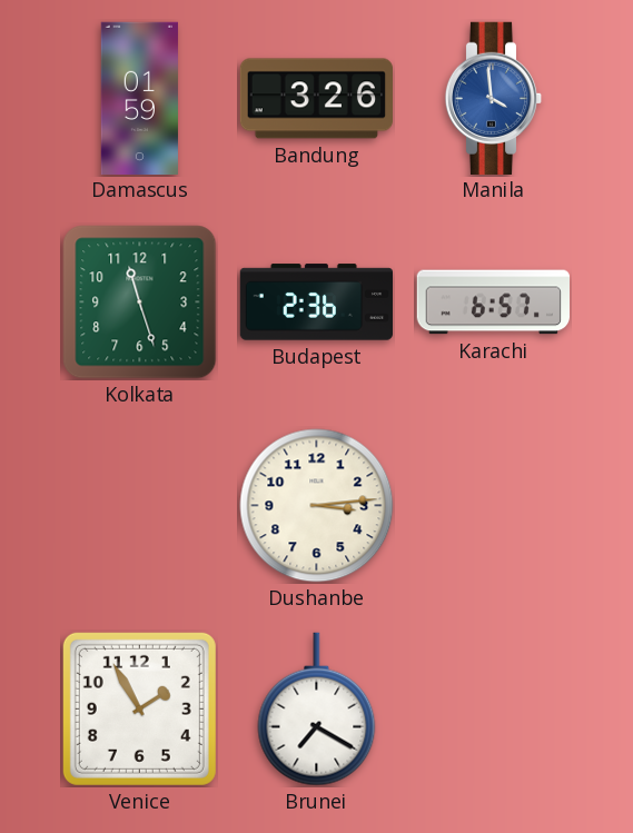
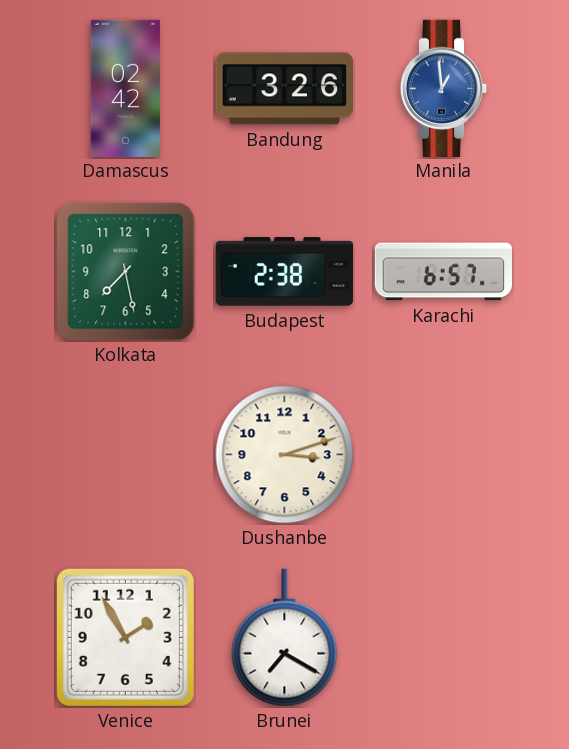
Damascus: 01:59 -> 02:42 (125, 88)
Manila: 3:59 -> 12:59 (444, 88)
Kolkata: 11:27 -> 7:28 (126, 272)
Budapest: 2:36 -> 2:38 (284, 272)
Dushanbe: 3:14 -> 3:12 (285, 455)
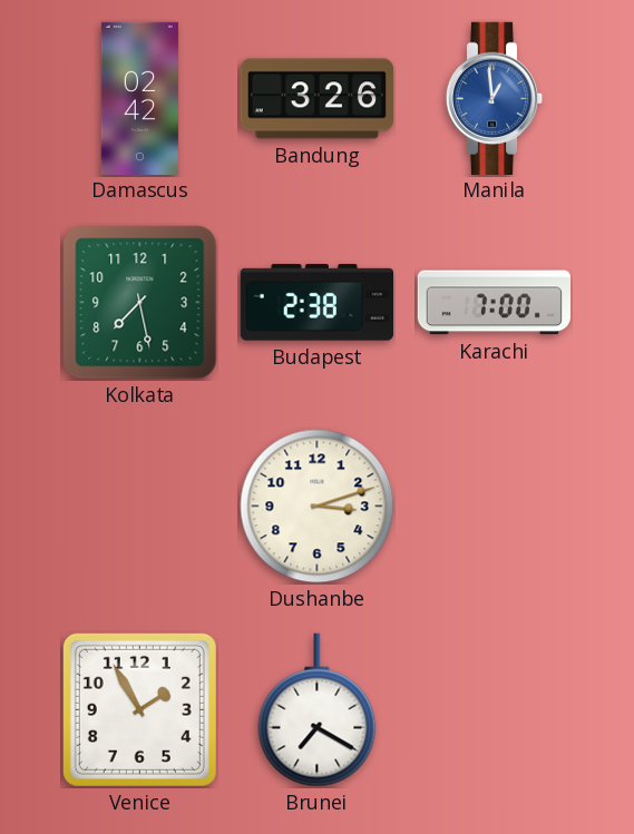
Karachi: 6:57 -> 7:00 (494, 303)
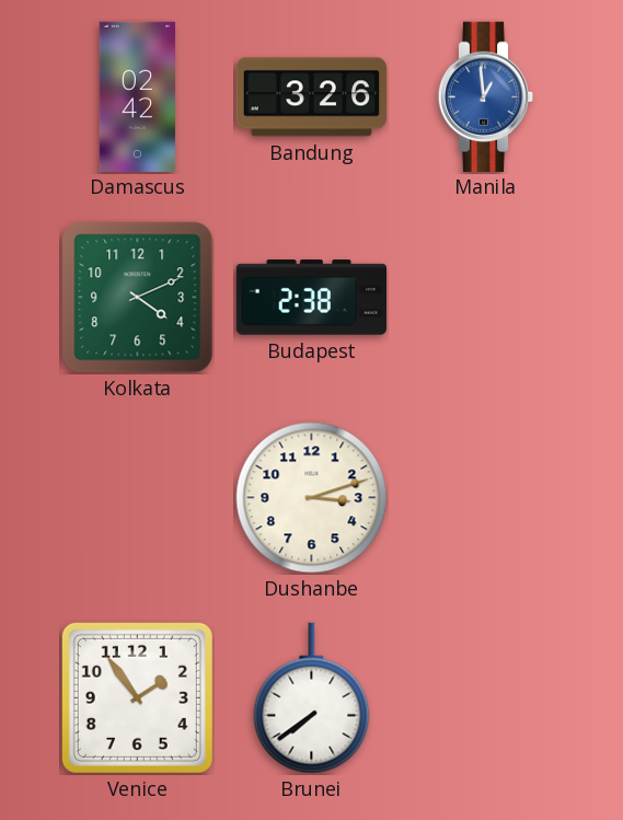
Kolkata: 7:28 -> 4:11 (138, 298)
Karachi: 7:00 -> none (494, 303)
Venice: 1:55 -> 1:54 (137, 697)
Brunei: 7:20 -> 7:39 (312, 698)
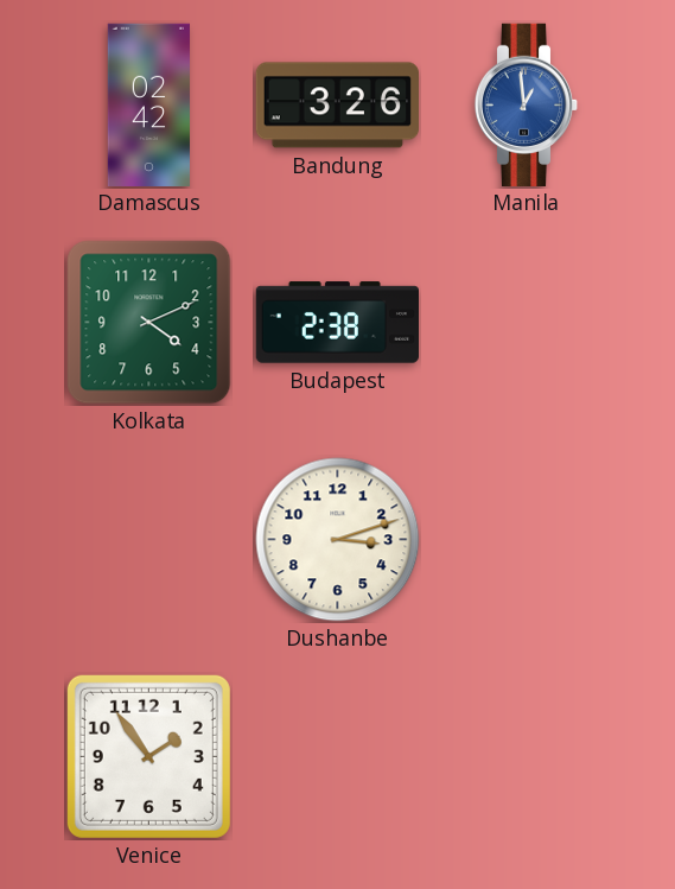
Brunei: 7:39 -> none (312, 698)
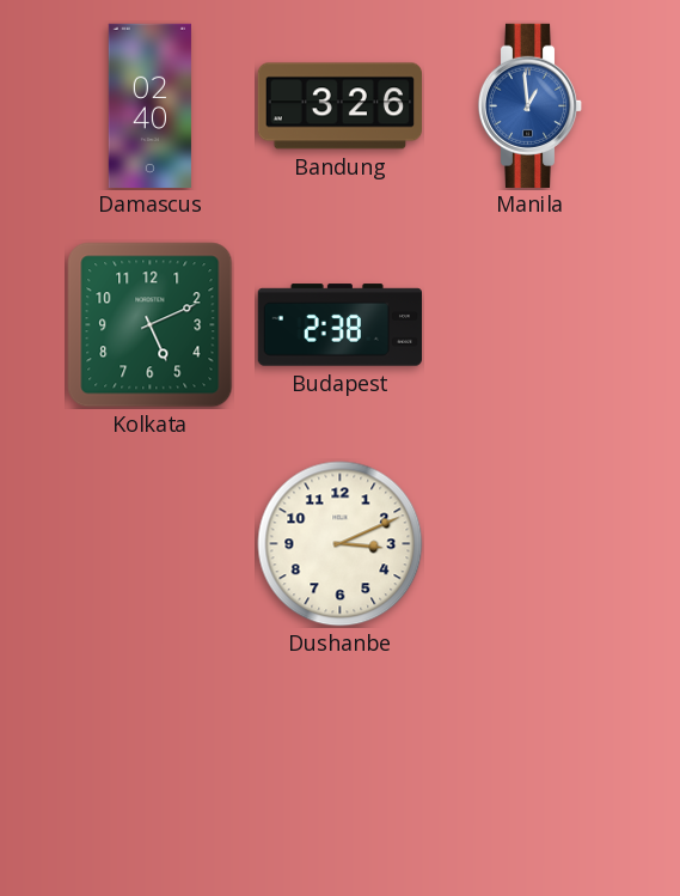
Damascus: 02:42 -> 02:40 (149, 105)
Kolkata: 4:11 -> 5:11 (151, 325)
Dushanbe: 3:12 -> 3:11 (341, 544)
Venice: 1:54 -> none (148, 756)
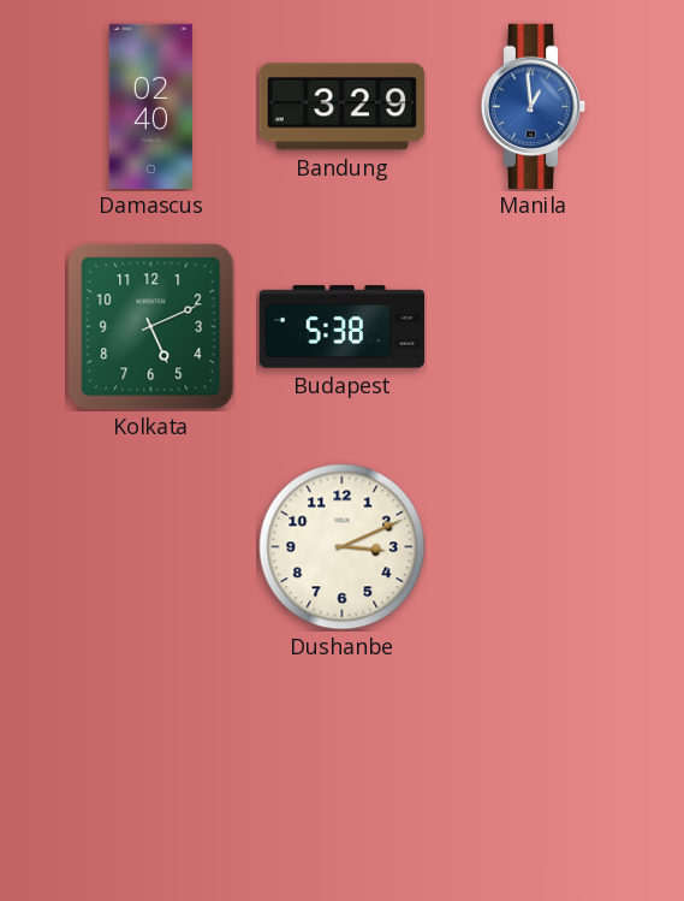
Bandung: 3:26 -> 3:29 (341, 107)
Budapest: 2:38 -> 5:38 (341, 327)
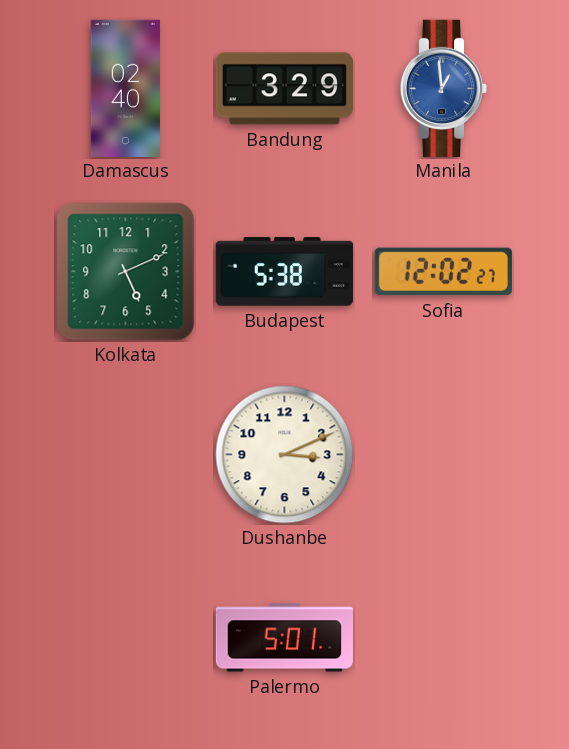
Sofia: none -> 12:02 (443, 272)
Palermo: none -> 5:01 (284, 638)
